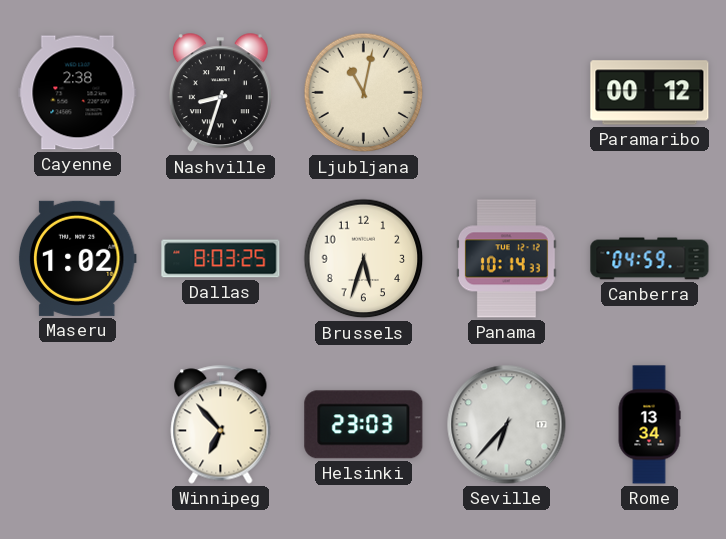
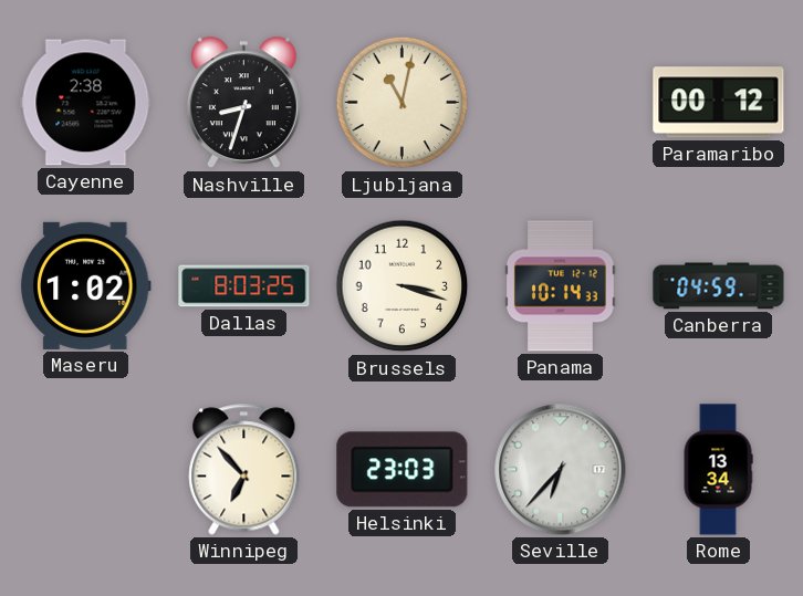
Brussels: 5:33 -> 3:18 (403, 286)
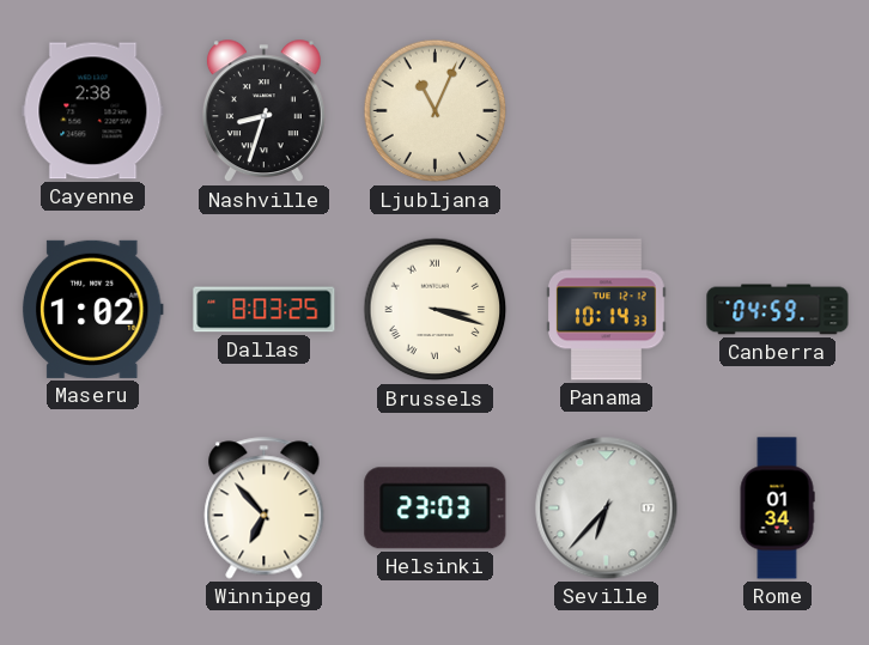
Ljubljana: 11:02 -> 11:04 (436, 111)
Paramaribo: 00:12 -> none (719, 103)
Brussels numerals: Arabic -> Roman (436, 310)
Rome: 13:34 -> 01:34 (777, 509)
